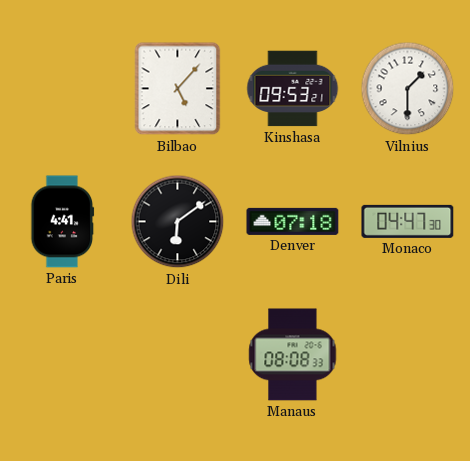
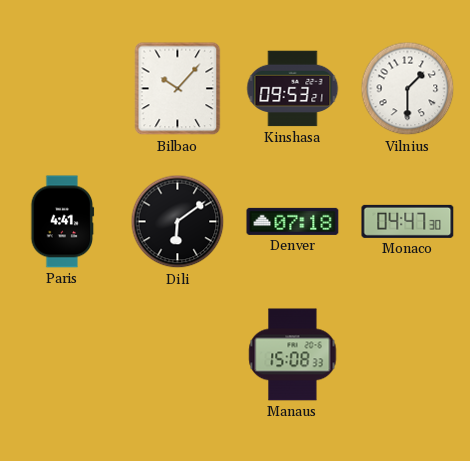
Bilbao: 5:07 -> 10:07 (178, 89)
Manaus: 08:08 -> 15:08 (293, 355)
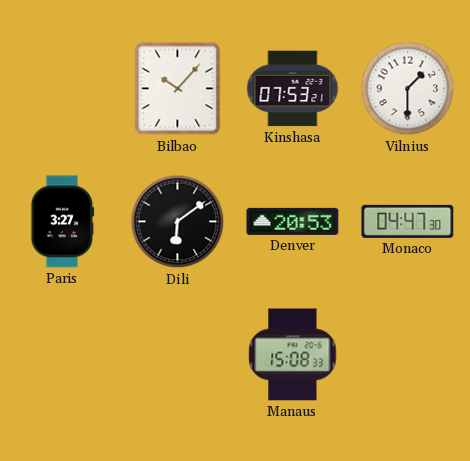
Kinshasa: 09:53 -> 07:53 (293, 89)
Paris: 4:41 -> 3:27 (63, 222)
Denver: 07:18 -> 20:53 (293, 221)
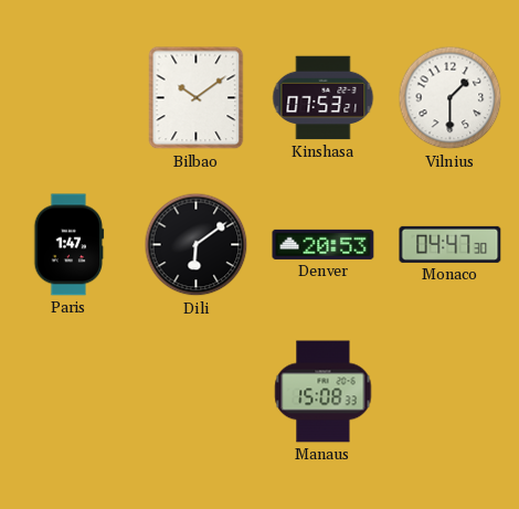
Bilbao: 10:07 -> 10:09 (197, 98)
Paris: 3:27 -> 1:47 (70, 245)
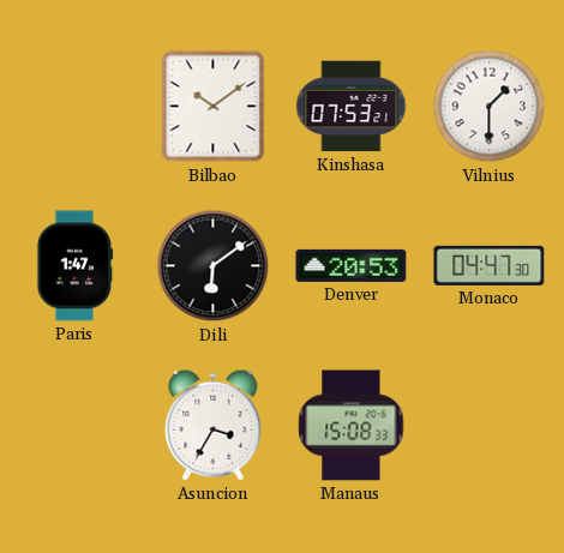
Asuncion: none -> 3:35 (214, 425)
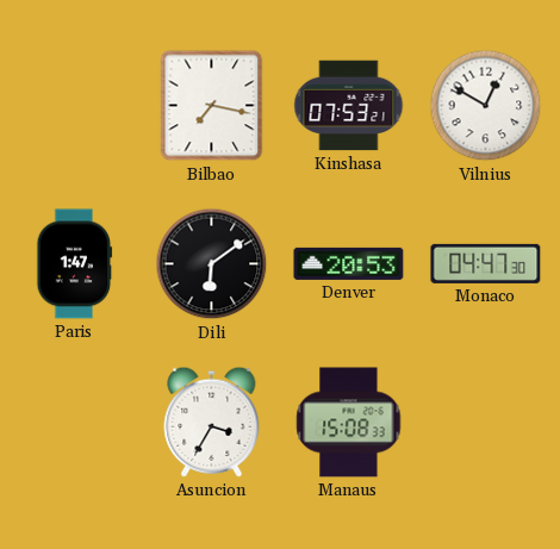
Bilbao: 10:09 -> 7:17 (212, 106)
Vilnius: 1:30 -> 12:50 (486, 106)
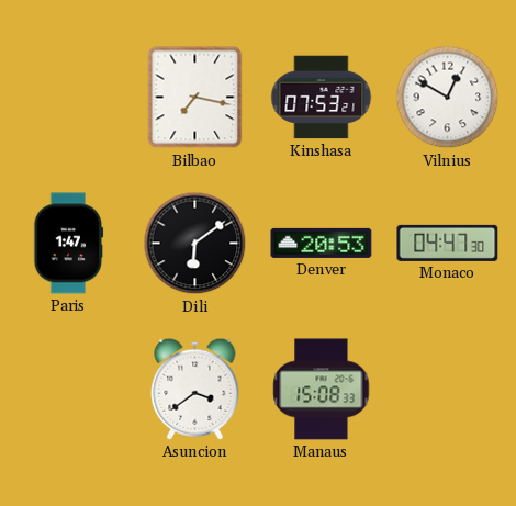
Asuncion: 3:35 -> 3:39 (195, 389)
